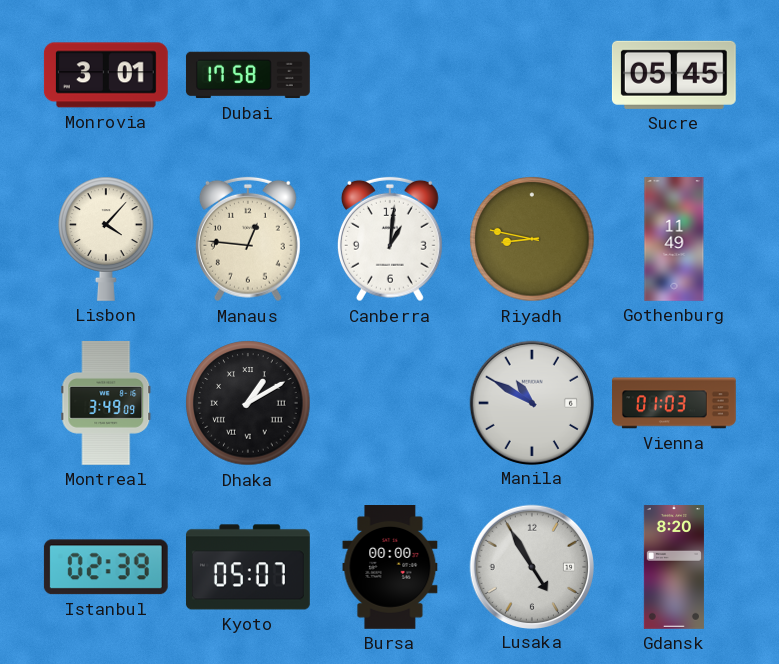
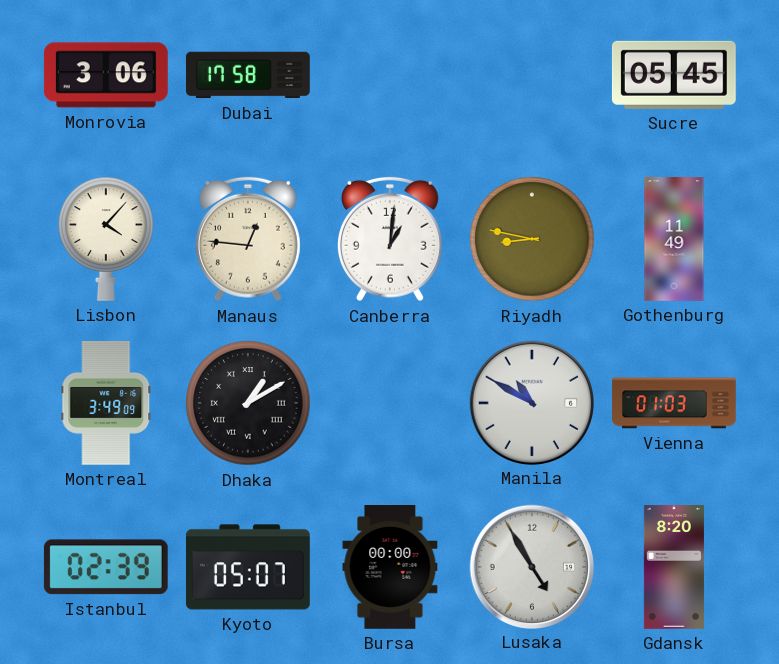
Monrovia: 3:01 -> 3:06 (106, 75)
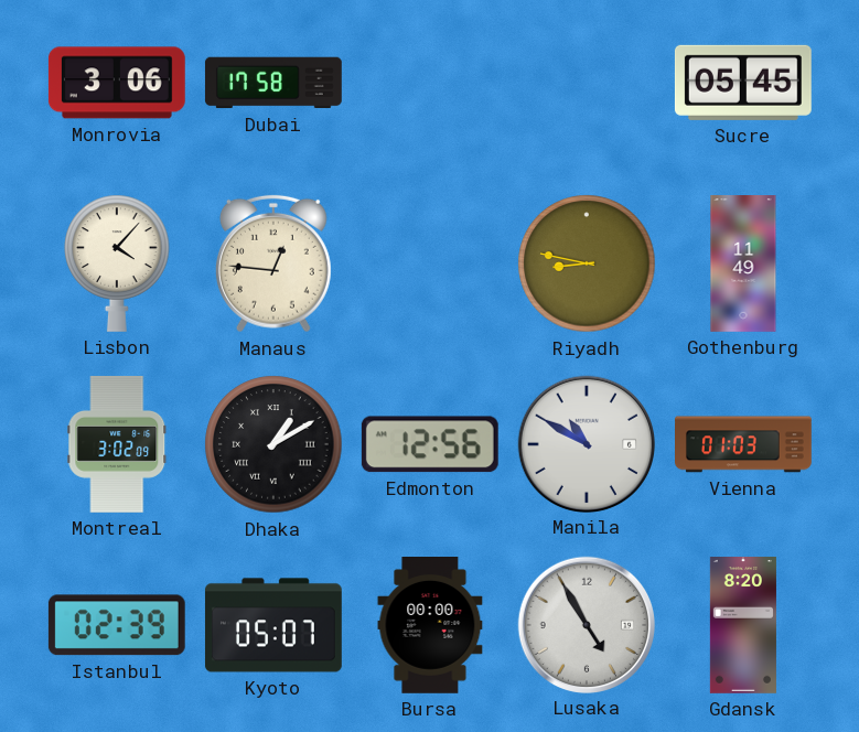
Canberra: 1:01 -> none (390, 239)
Montreal: 3:49 -> 3:02 (117, 444)
Edmonton: none -> 12:56 (430, 444)
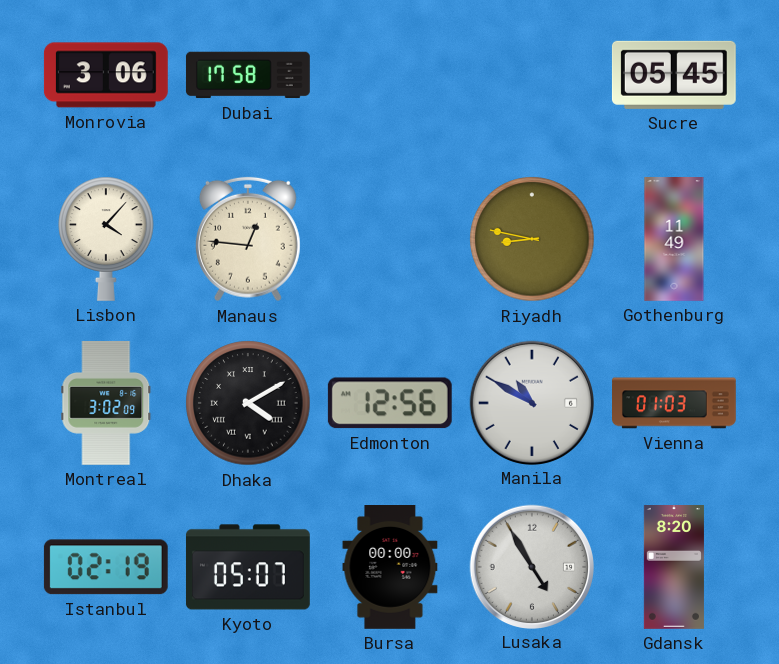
Dhaka: 1:10 -> 4:10 (248, 403)
Istanbul: 02:39 -> 02:19 (106, 567)
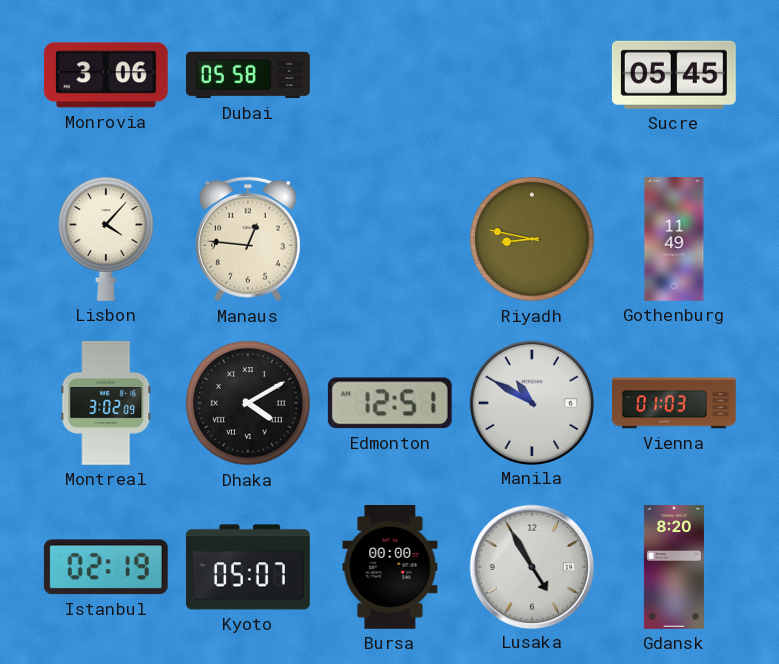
Dubai: 17:58 -> 05:58 (248, 75)
Edmonton: 12:56 -> 12:51 (390, 403)
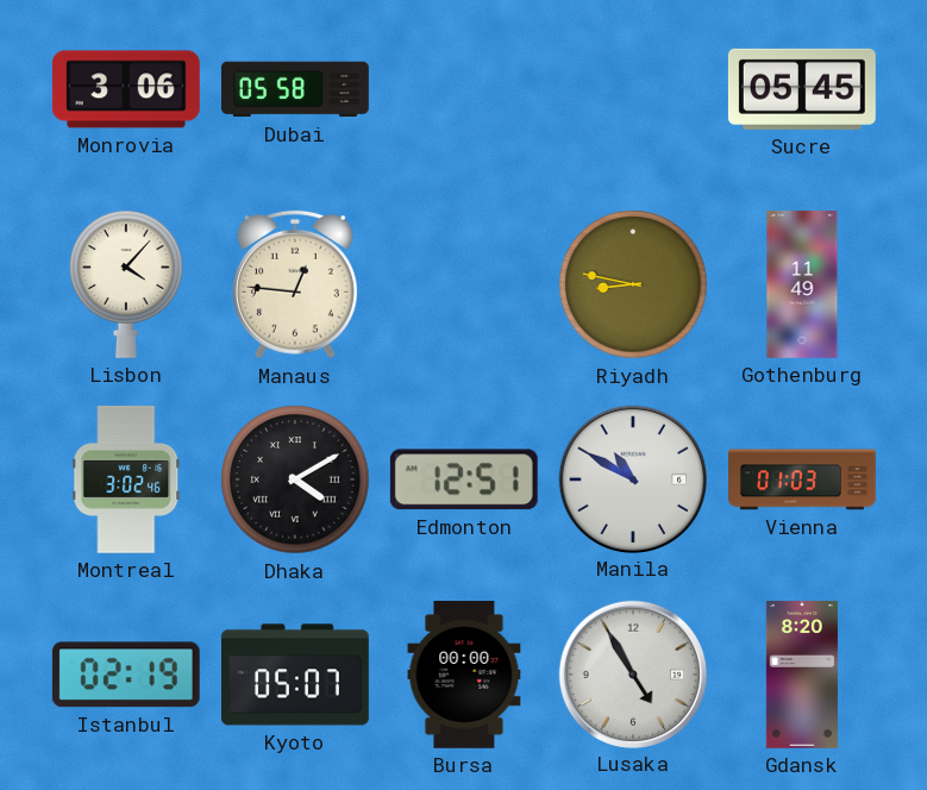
Montreal: 3:02:09 -> 3:02:46 (126, 479)
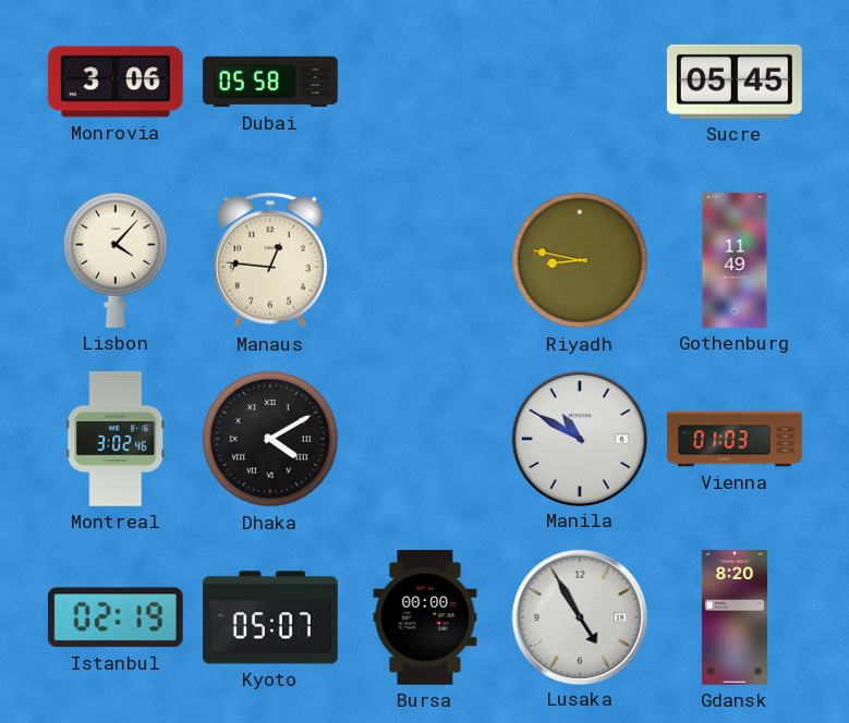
Edmonton: 12:51 -> none (464, 479)
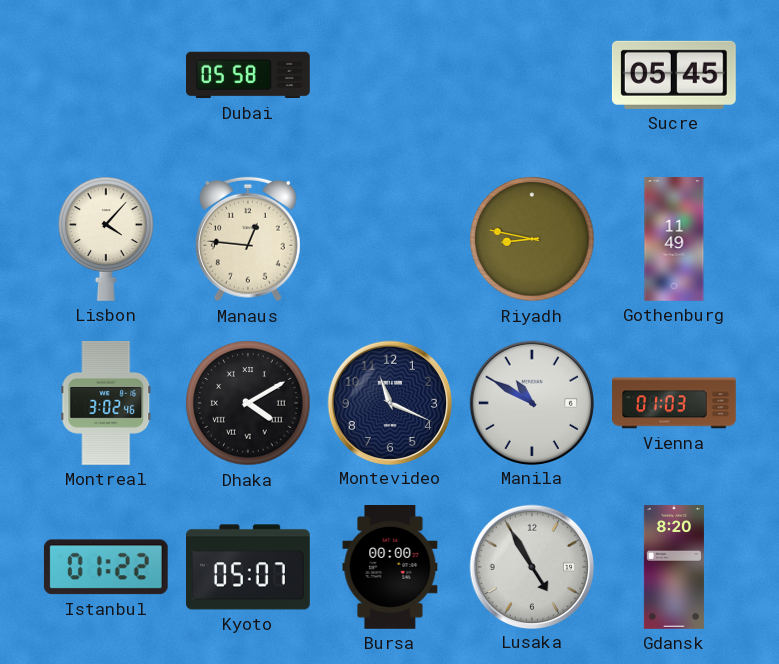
Monrovia: 3:06 -> none (116, 82)
Montevideo: none -> 11:19 (389, 402)
Istanbul: 02:19 -> 01:22 (106, 567)
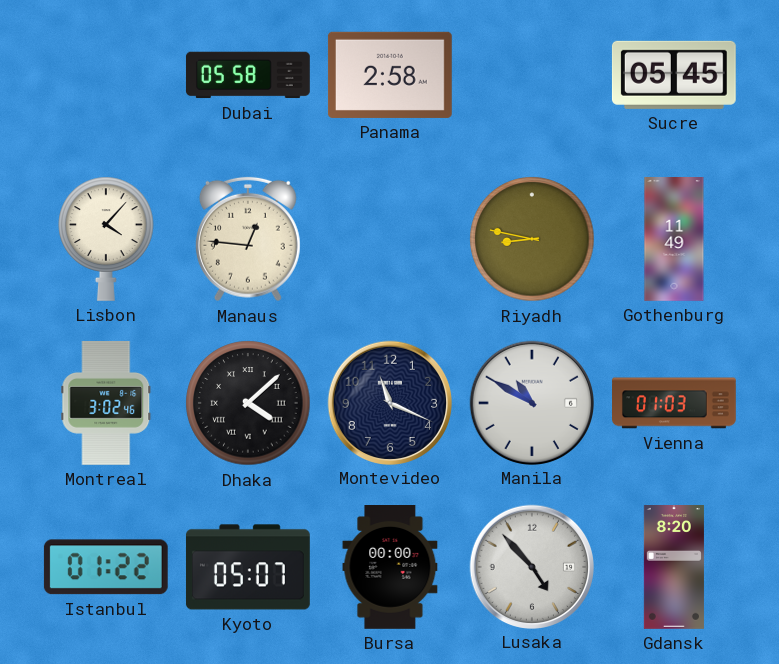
Panama: none -> 2:58 (390, 75)
Dhaka: 4:10 -> 4:08 (248, 403)
Lusaka: 4:55 -> 4:53 (531, 566)
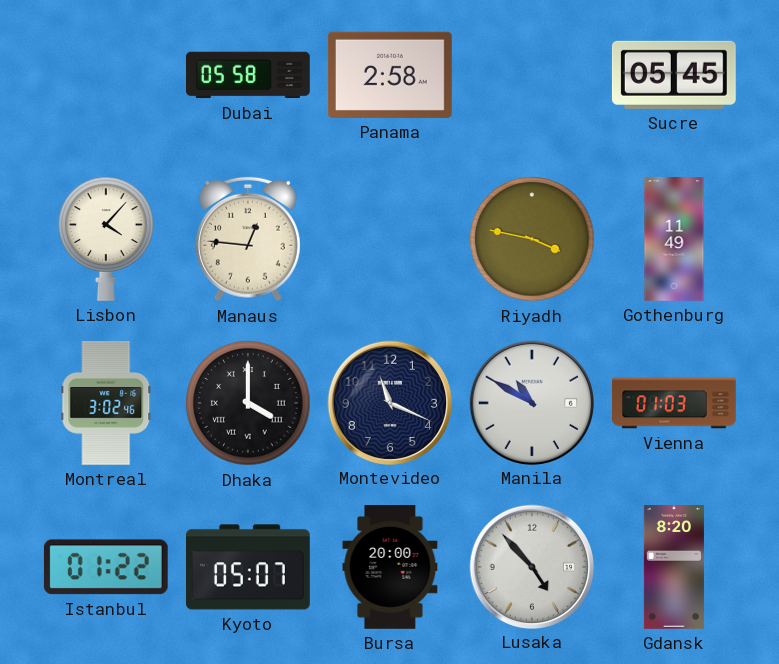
Riyadh: 8:47 -> 3:47 (532, 239)
Dhaka: 4:08 -> 4:00 (248, 403)
Bursa: 00:00 -> 20:00 (390, 568)
